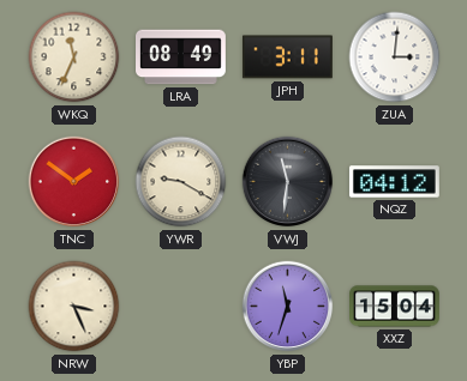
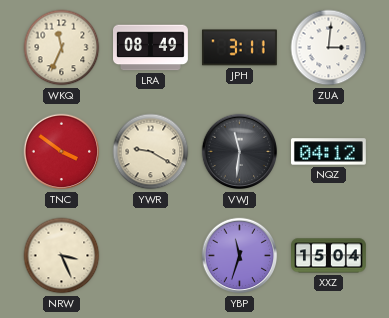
TNC: 1:51 -> 3:51 (62, 152)
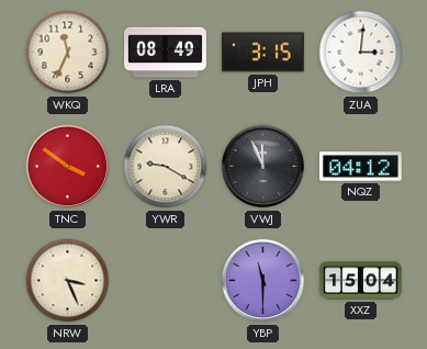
JPH: 3:11 -> 3:15 (262, 53)
VWJ: 11:31 -> 11:56 (263, 167)
YBP: 11:33 -> 11:30 (263, 281)
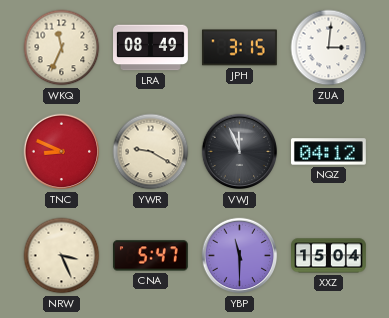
TNC: 3:51 -> 8:49 (62, 152)
CNA: none -> 5:47 (150, 256)
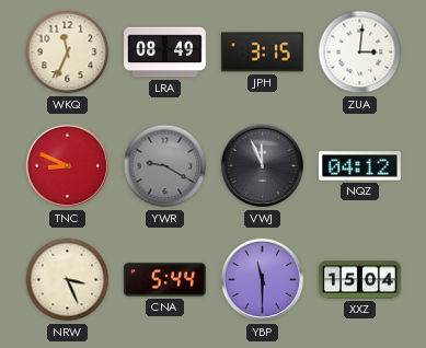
YWR dial: cream -> grey (165, 166)
CNA: 5:47 -> 5:44 (164, 280)
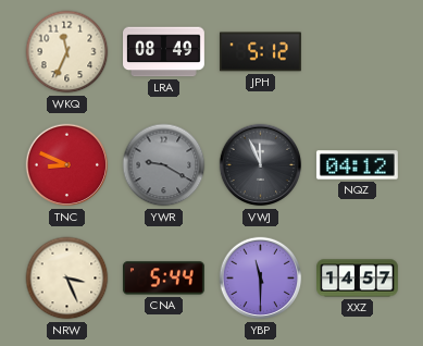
JPH: 3:15 -> 5:12 (260, 52)
ZUA: 3:01 -> none (360, 53)
XXZ: 15:04 -> 14:57 (358, 279)
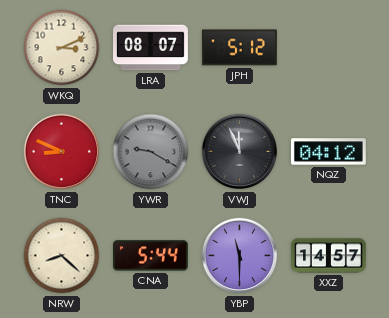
WKQ: 11:34 -> 3:11 (62, 48)
LRA: 08:49 -> 08:07 (151, 48)
NRW: 3:26 -> 8:22 (62, 256)
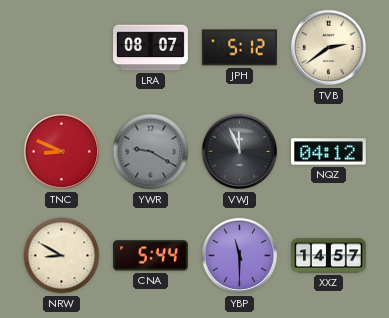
WKQ: 3:11 -> none (62, 48)
TVB: none -> 2:39 (329, 48)
NRW: 8:22 -> 8:50 (62, 256)
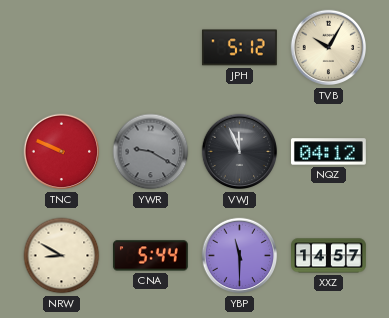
LRA: 08:07 -> none (151, 48)
TVB: 2:39 -> 10:05 (329, 48)
TNC: 8:49 -> 9:49 (62, 152)
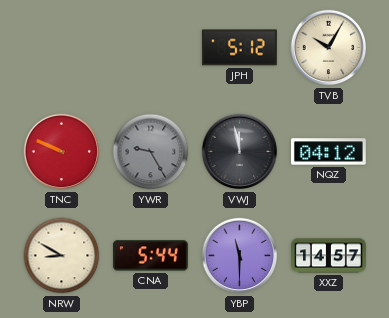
YWR: 9:20 -> 9:25 (151, 152)
VWJ: 11:56 -> 11:58 (240, 152)
